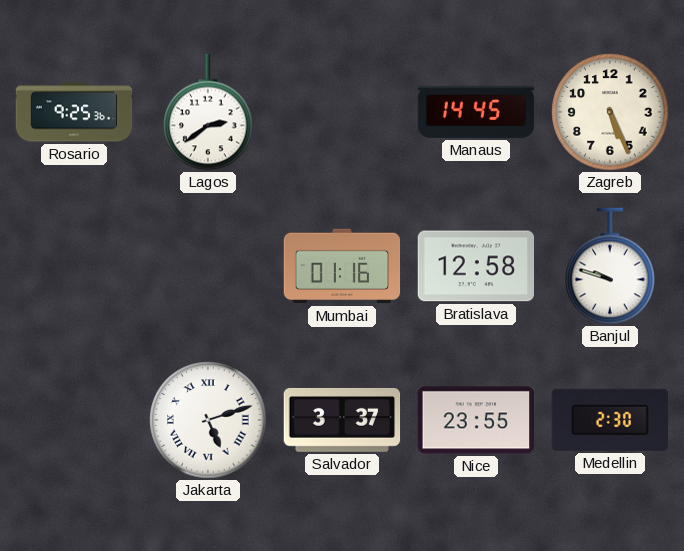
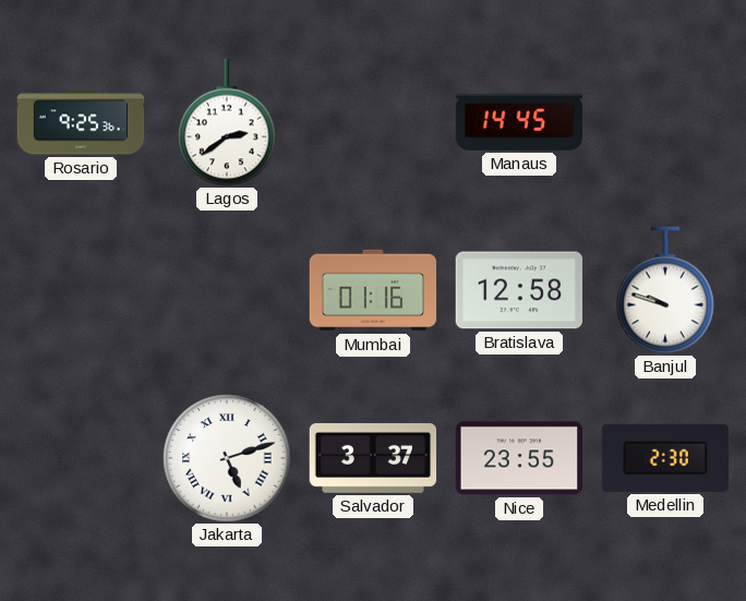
Zagreb: 5:26 -> none (610, 112)
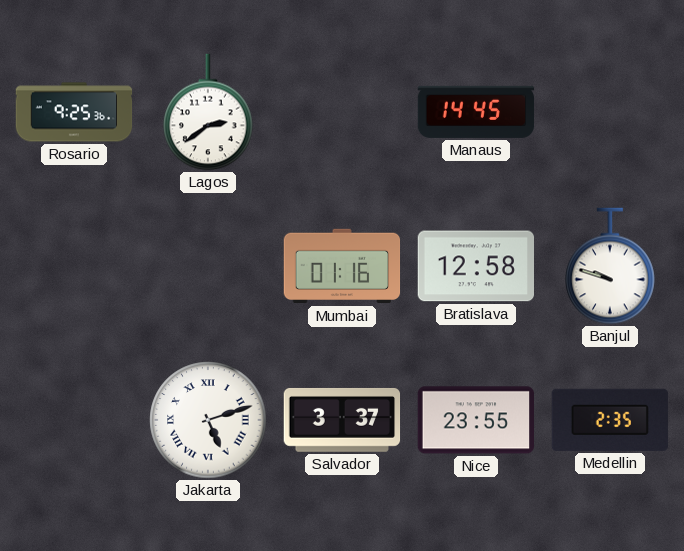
Medellin: 2:30 -> 2:35 (609, 420)
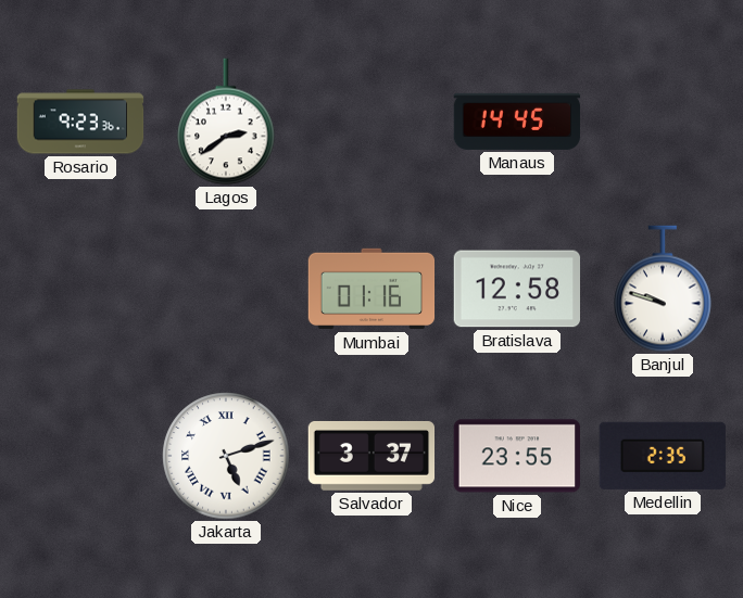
Rosario: 9:25 -> 9:23 (80, 122)
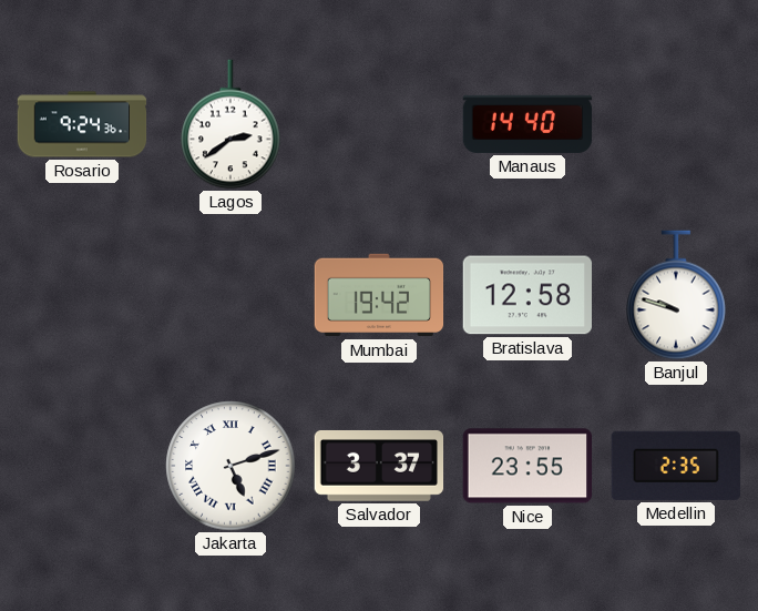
Rosario: 9:23 -> 9:24 (82, 124)
Manaus: 14:45 -> 14:40 (527, 124)
Mumbai: 01:16 -> 19:42 (379, 295)
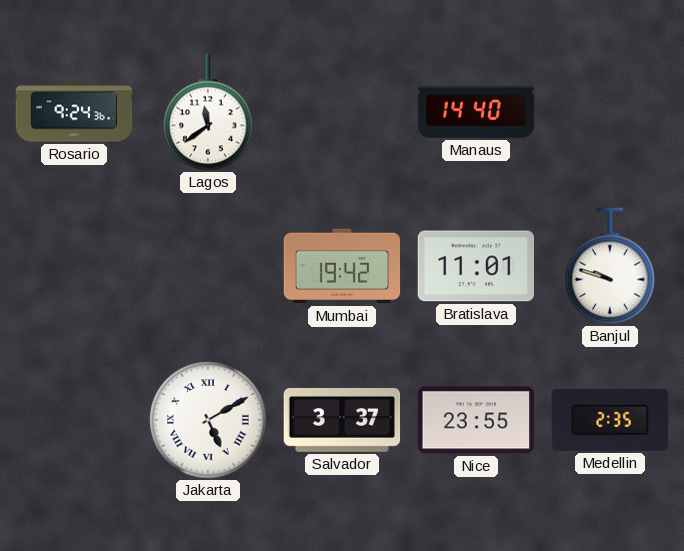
Lagos: 2:39 -> 11:39 (208, 112)
Bratislava: 12:58 -> 11:01 (475, 266)
Jakarta: 5:12 -> 5:10 (208, 420)
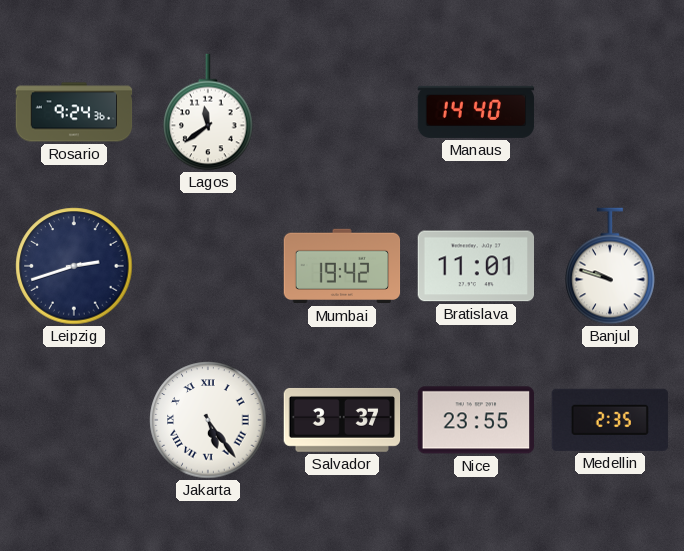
Leipzig: none -> 2:42 (74, 266)
Jakarta: 5:10 -> 5:24 (208, 420)
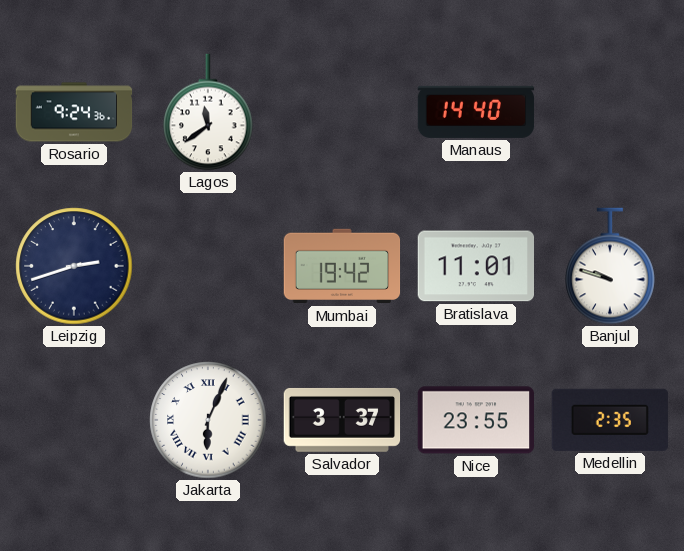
Jakarta: 5:24 -> 6:04 (208, 420)
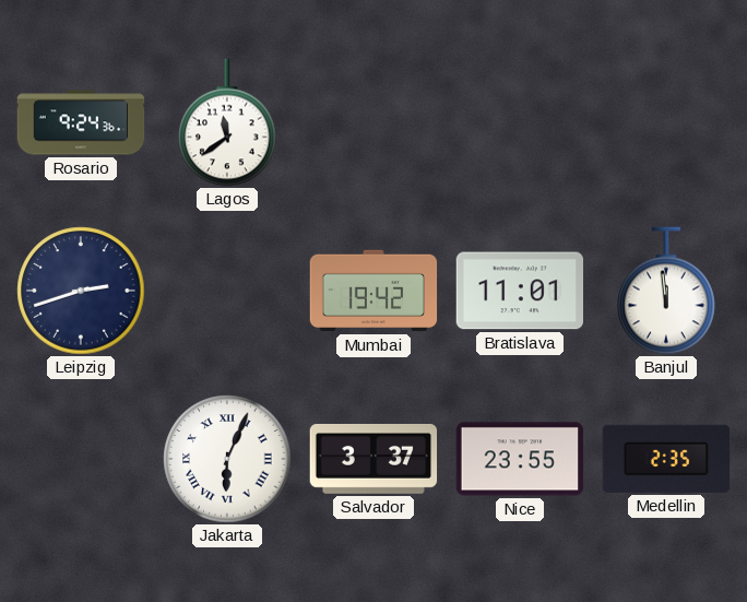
Manaus: 14:40 -> none (476, 112)
Banjul: 9:48 -> 11:59 (666, 291)
